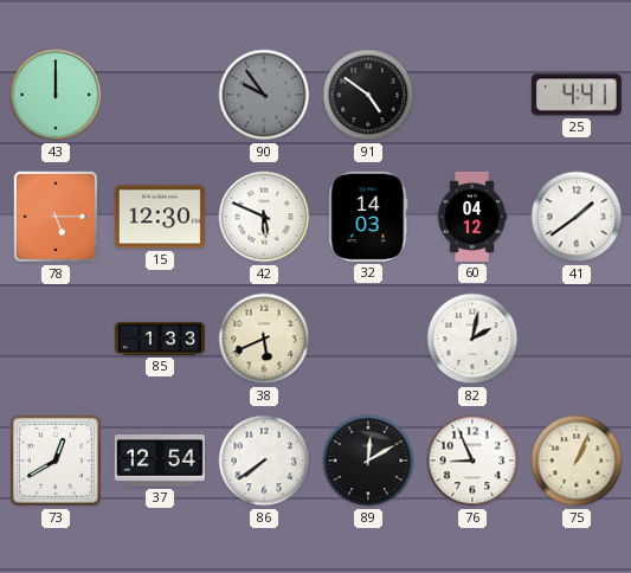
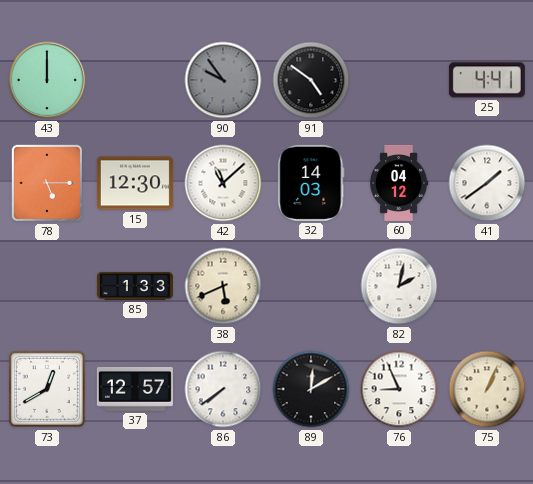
42: 5:49 -> 11:08 (223, 183)
37: 12:54 -> 12:57 (135, 389)
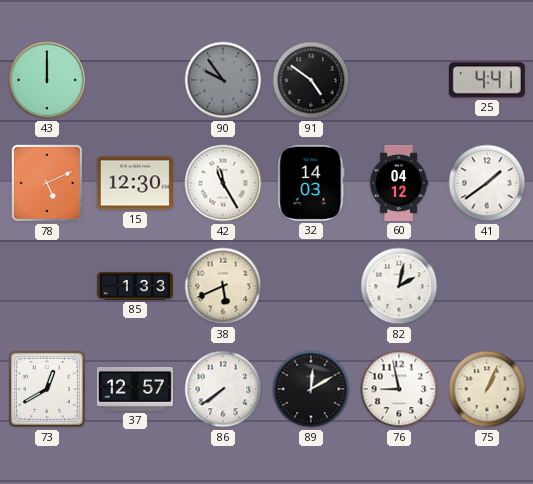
78: 5:15 -> 5:11 (47, 183)
42: 11:08 -> 11:25 (223, 183)
76: 8:56 -> 8:58 (399, 389)
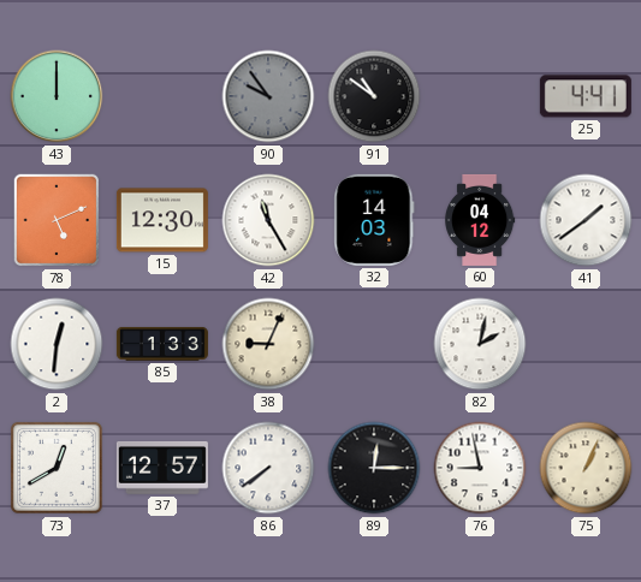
91: 4:51 -> 10:51 (374, 96)
2: none -> 12:31 (57, 344)
38: 5:41 -> 9:04 (268, 344)
89: 12:10 -> 12:15 (374, 468)
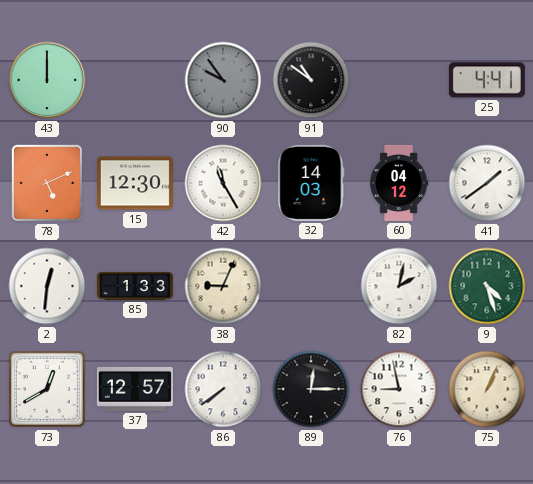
9: none -> 4:27 (487, 286)
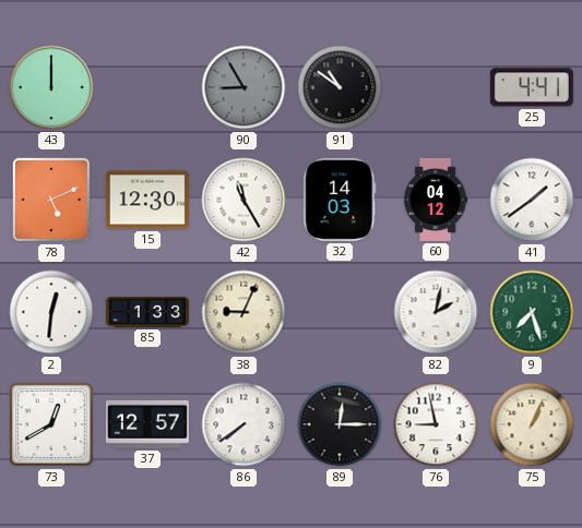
90: 9:54 -> 8:55 (244, 87)
9: 4:27 -> 7:27 (532, 312)
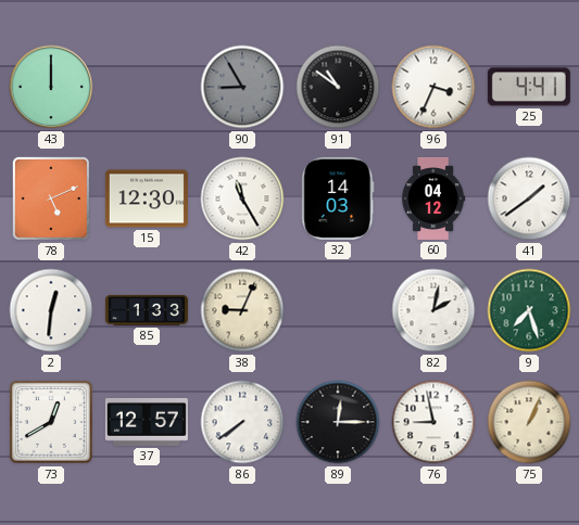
96: none -> 3:34 (433, 87)
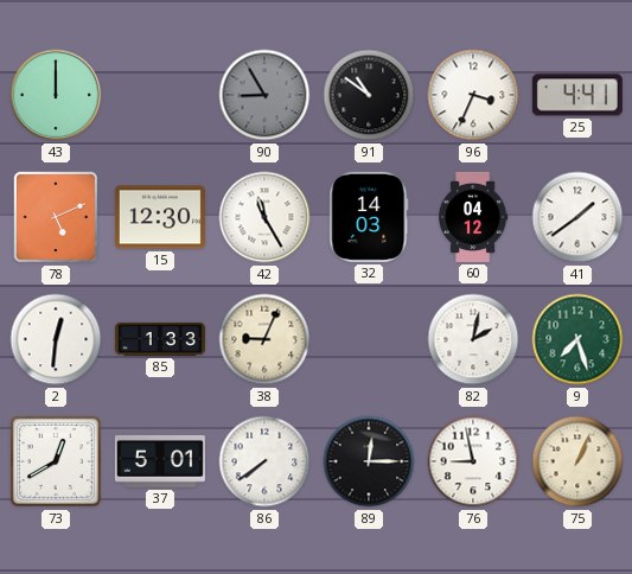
37: 12:57 -> 5:01 (160, 461)
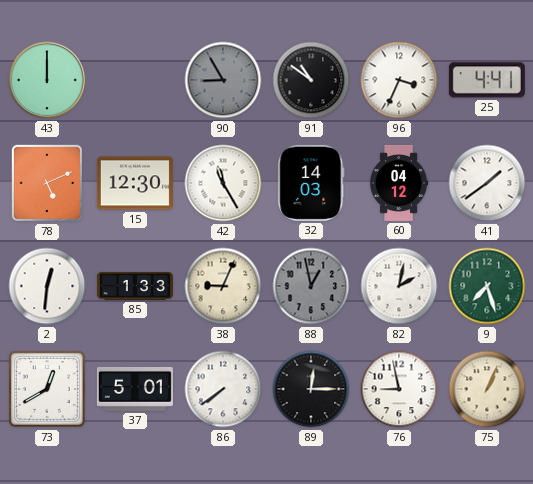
88: none -> 12:58 (311, 286)
